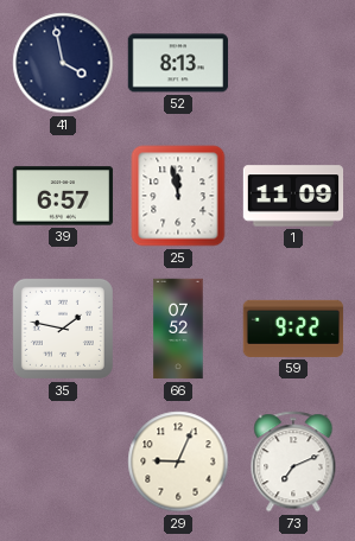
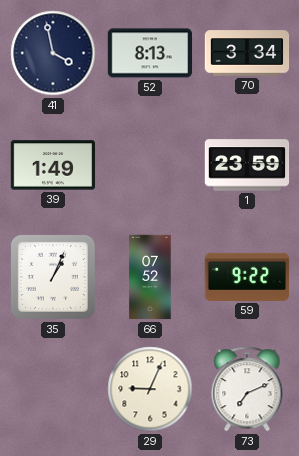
70: none -> 3:34 (247, 53)
39: 6:57 -> 1:49 (53, 165)
25: 11:58 -> none (178, 196)
1: 11:09 -> 23:59 (247, 165)
35: 1:47 -> 1:04 (53, 277)
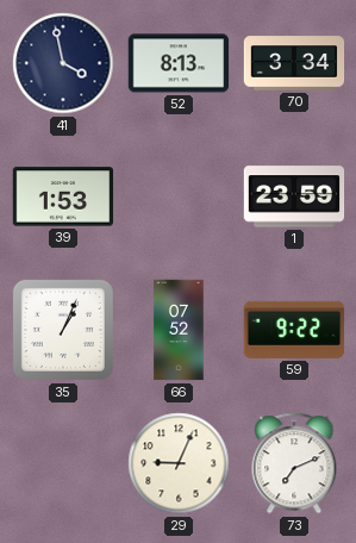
39: 1:49 -> 1:53 (63, 196)
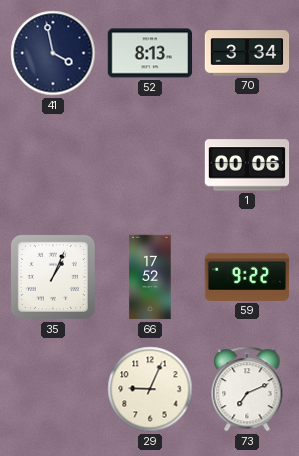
39: 1:53 -> none (63, 196)
1: 23:59 -> 00:06 (247, 165)
66: 07:52 -> 17:52 (150, 277)
